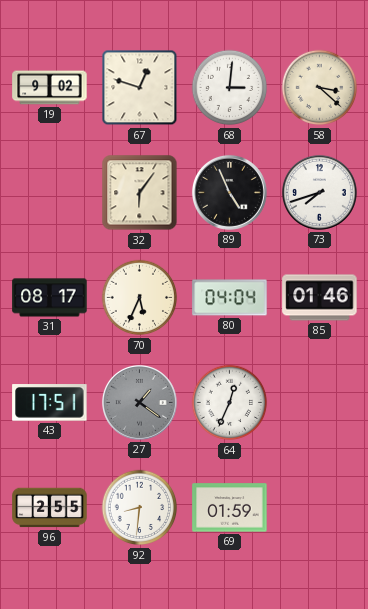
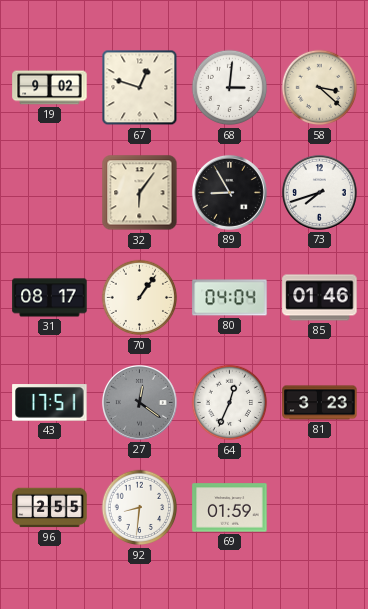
89: 4:56 -> 8:55 (229, 192)
70: 5:34 -> 1:06 (140, 298)
27: 1:21 -> 12:21 (139, 402)
81: none -> 3:23 (320, 403)
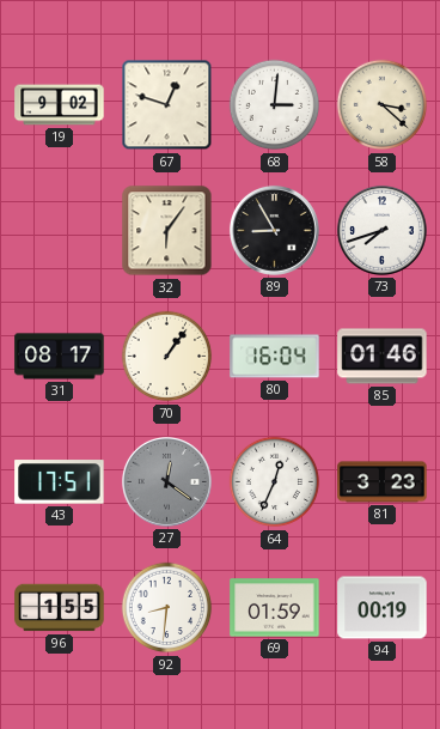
80: 04:04 -> 16:04 (275, 357)
96: 2:55 -> 1:55 (60, 608)
94: none -> 00:19 (383, 608)
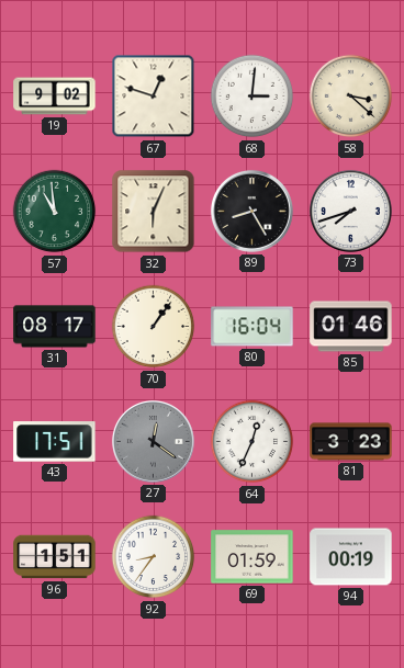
57: none -> 10:59 (55, 212)
32: 6:06 -> 6:04 (154, 212)
89: 8:55 -> 8:25 (251, 211)
96: 1:55 -> 1:51 (55, 557)
92: 8:31 -> 8:36 (154, 557)
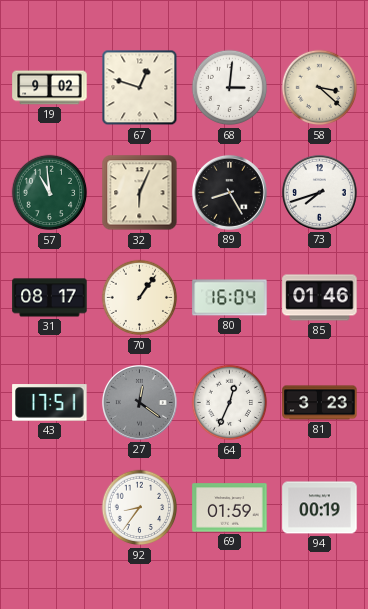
96: 1:51 -> none (55, 557)
